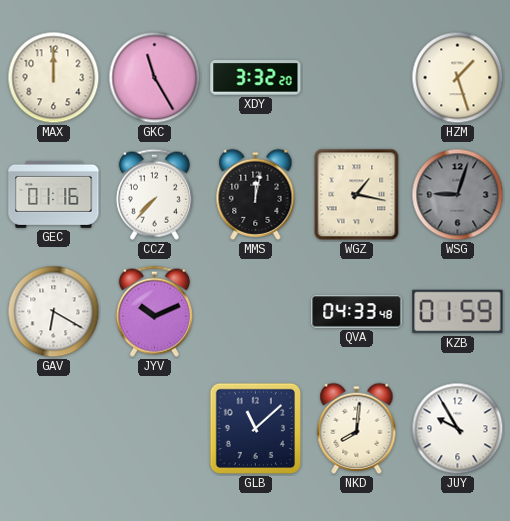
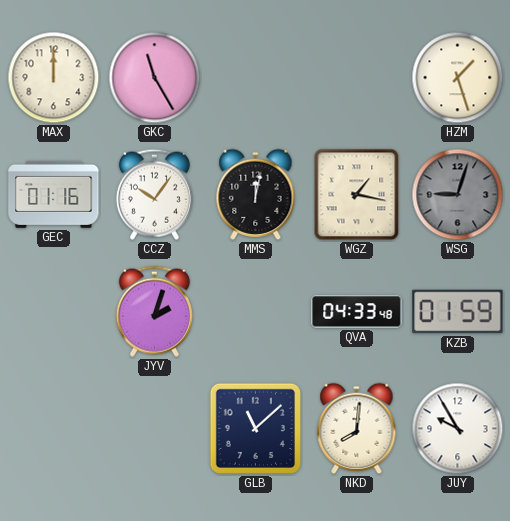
XDY: 3:32 -> none (256, 78)
CCZ: 7:37 -> 10:06 (154, 194)
GAV: 6:20 -> none (54, 312)
JYV: 10:11 -> 2:03 (154, 311)
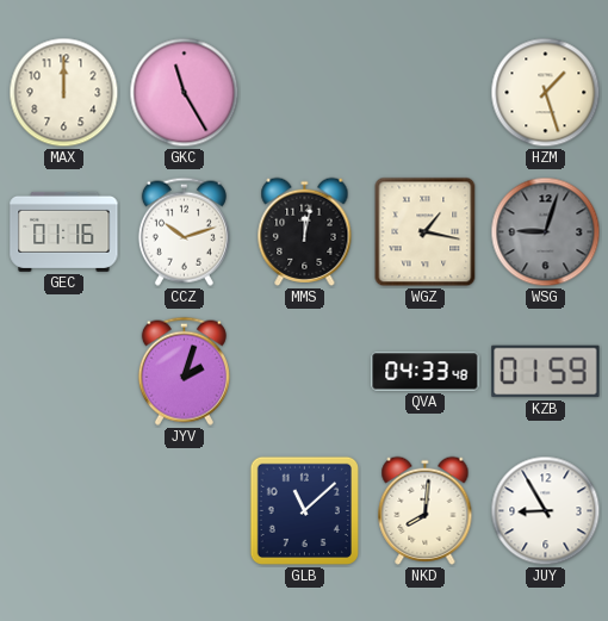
CCZ: 10:06 -> 10:12 (184, 231)
JUY: 9:55 -> 8:55 (546, 511)
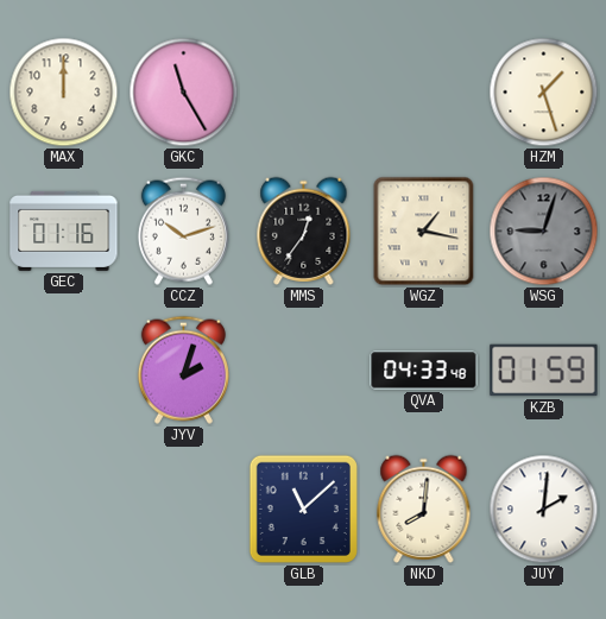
MMS: 12:02 -> 12:36 (304, 230)
JUY: 8:55 -> 2:01 (544, 510)
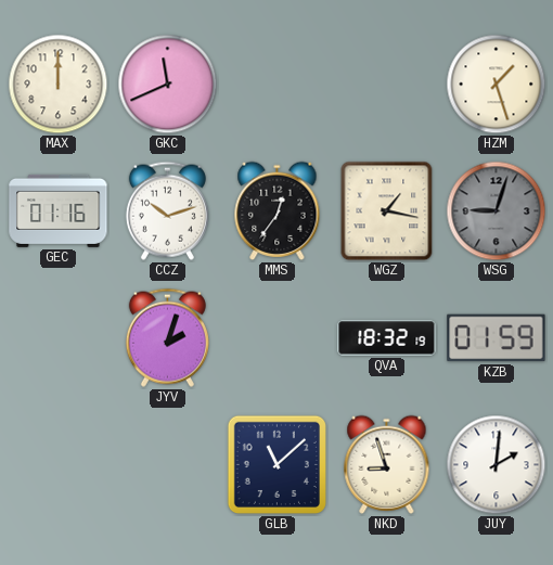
GKC: 11:25 -> 11:41 (168, 85)
QVA: 04:33 -> 18:32 (387, 338)
NKD: 8:01 -> 8:57 (387, 464)
